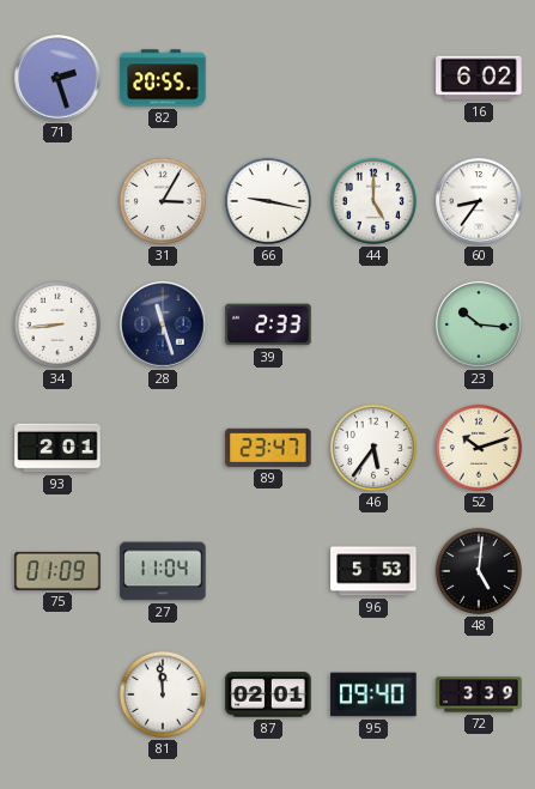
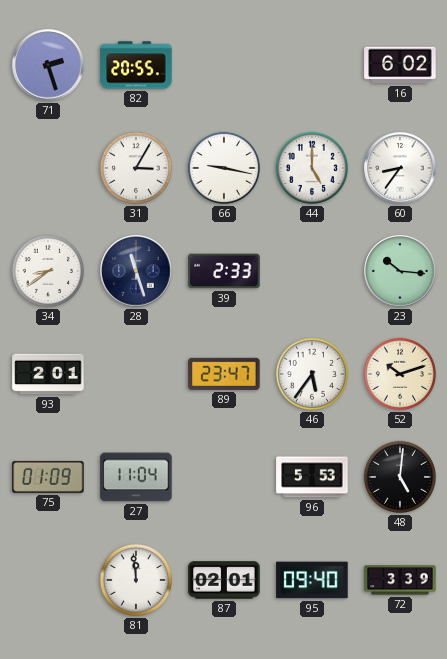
34: 8:44 -> 8:39 (48, 271)
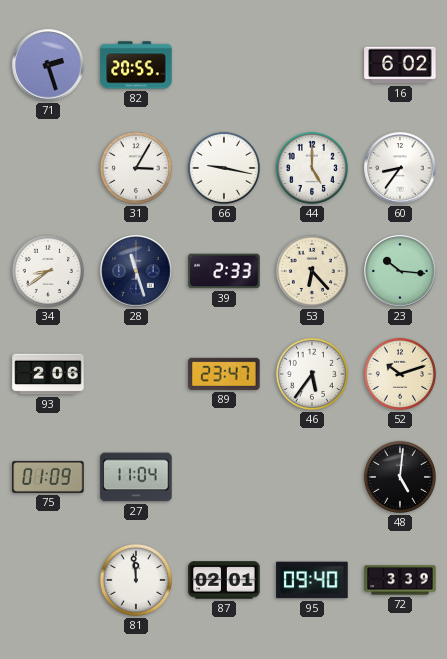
53: none -> 6:23 (312, 271)
93: 2:01 -> 2:06 (48, 374)
96: 5:53 -> none (312, 477)
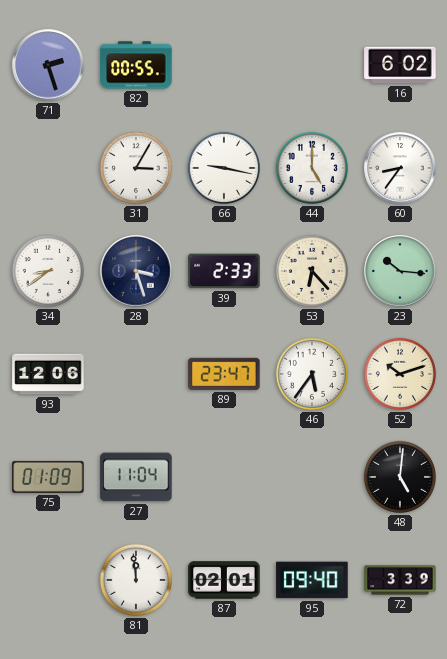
82: 20:55 -> 00:55 (136, 65)
28: 11:27 -> 3:27 (136, 271)
93: 2:06 -> 12:06 (48, 374)
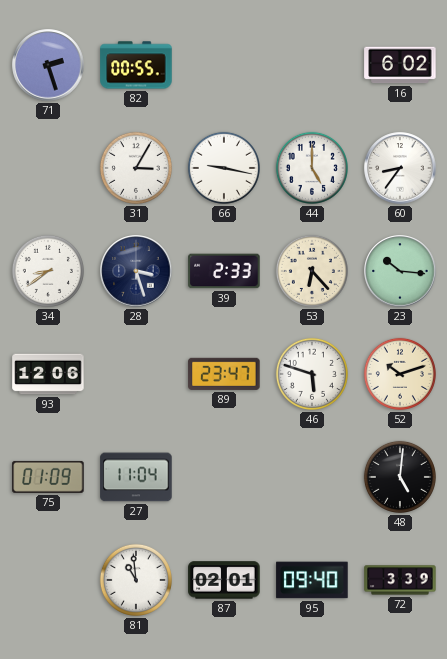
46: 5:36 -> 5:48 (312, 374)
81: 11:59 -> 10:59 (136, 580)
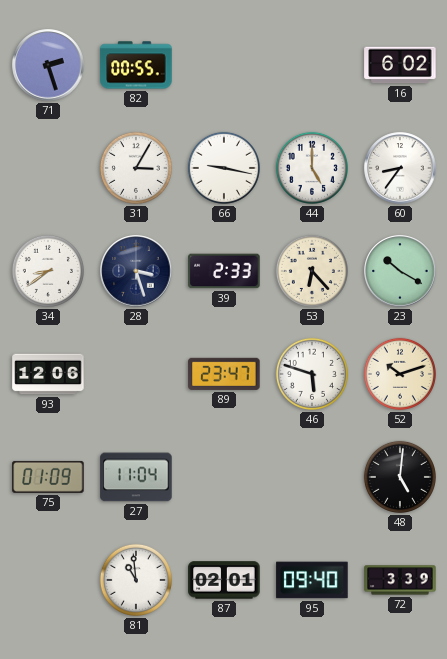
23: 10:16 -> 10:20 (400, 271)
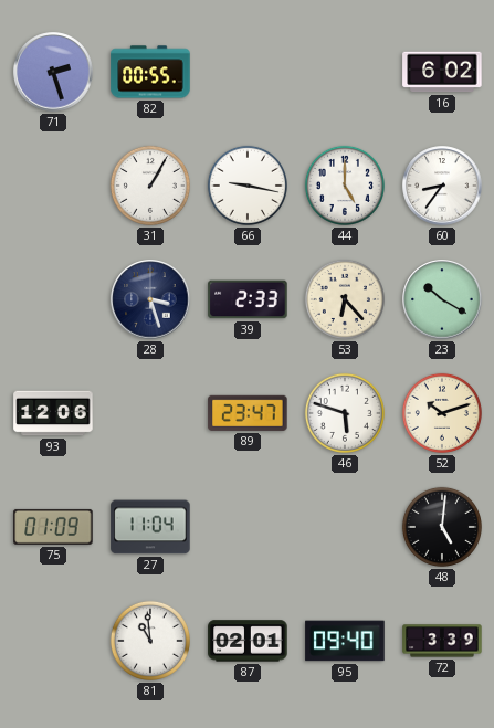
31: 3:05 -> 1:05 (150, 186)
34: 8:39 -> none (48, 271)
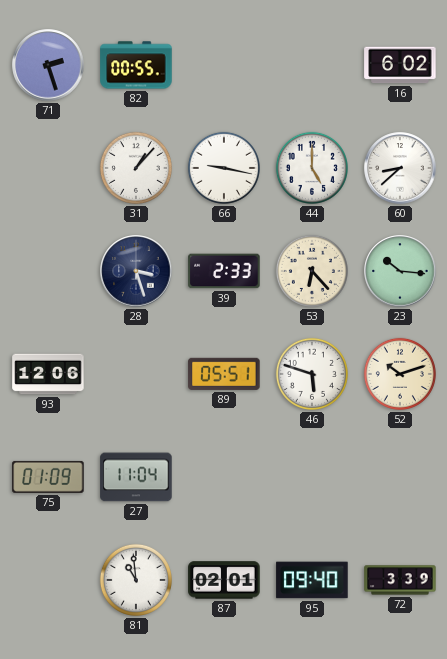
31: 1:05 -> 1:07 (136, 168)
60: 8:36 -> 8:38 (400, 168)
23: 10:20 -> 10:16 (400, 271)
89: 23:47 -> 05:51 (224, 374)
48: 5:01 -> none (442, 527)
